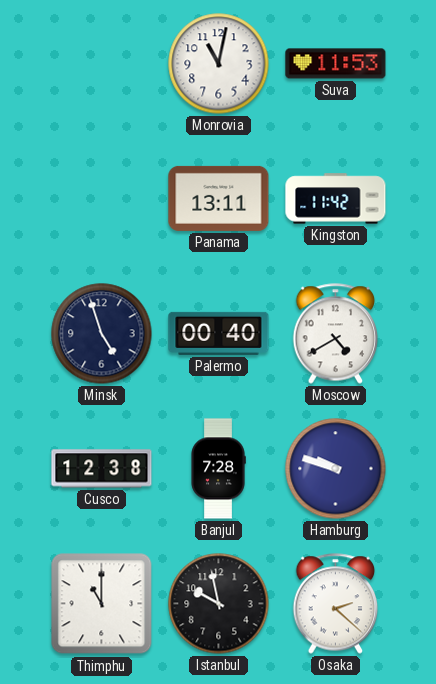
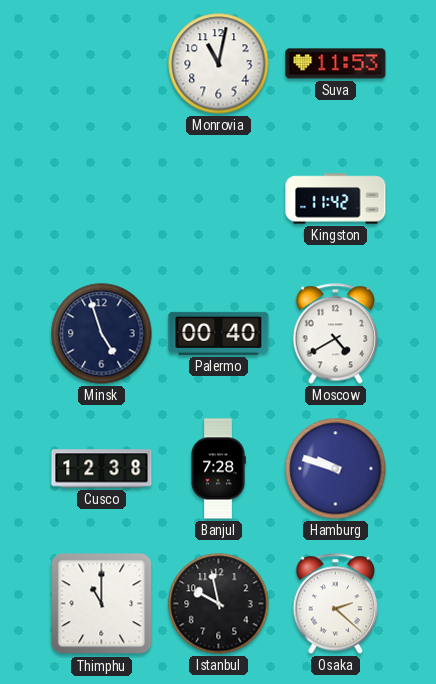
Panama: 13:11 -> none (219, 198)
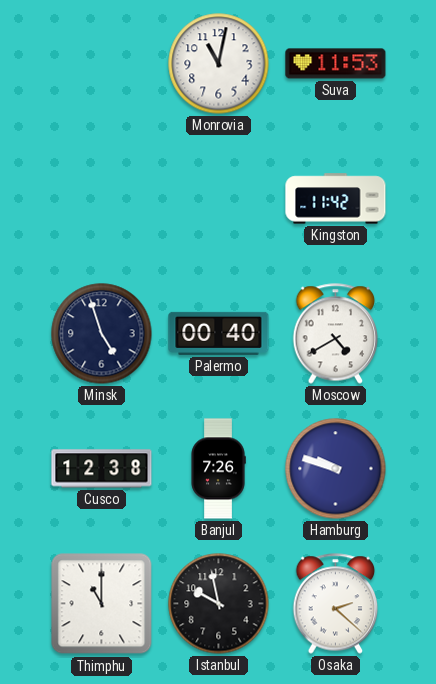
Banjul: 7:28 -> 7:26 (218, 469)
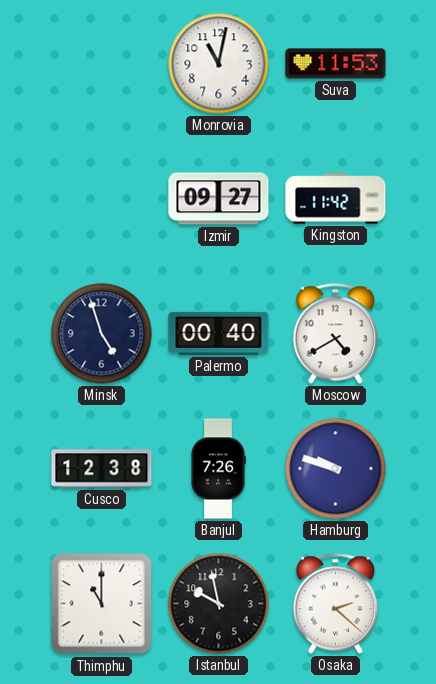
Izmir: none -> 09:27 (219, 199)
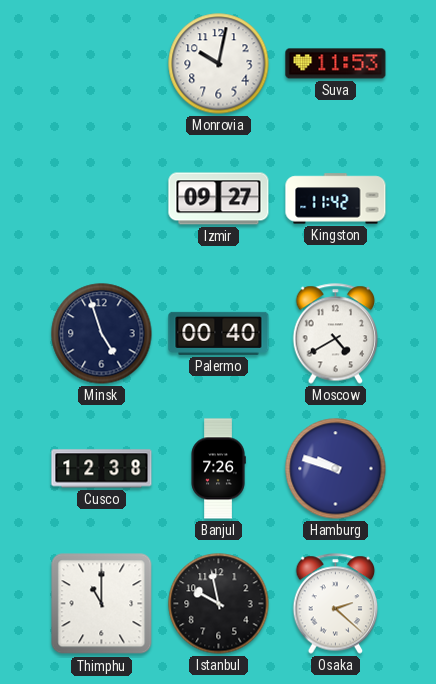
Monrovia: 11:02 -> 10:02 (219, 64)
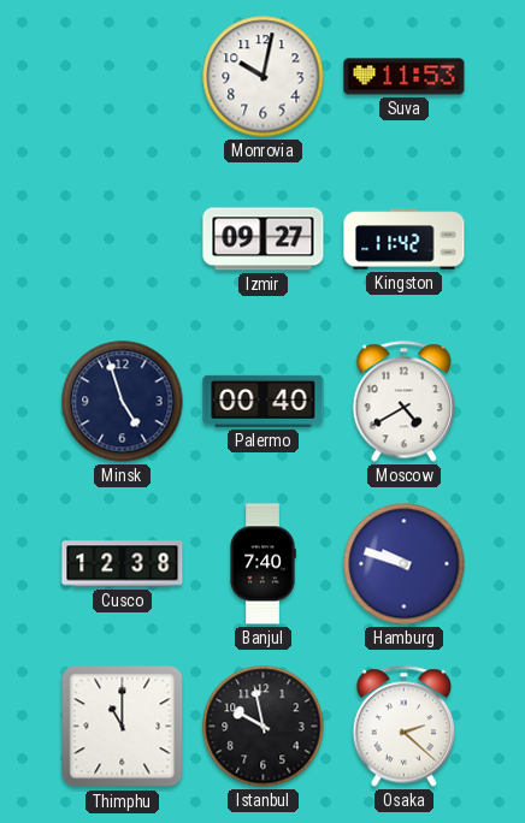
Banjul: 7:26 -> 7:40 (262, 564)
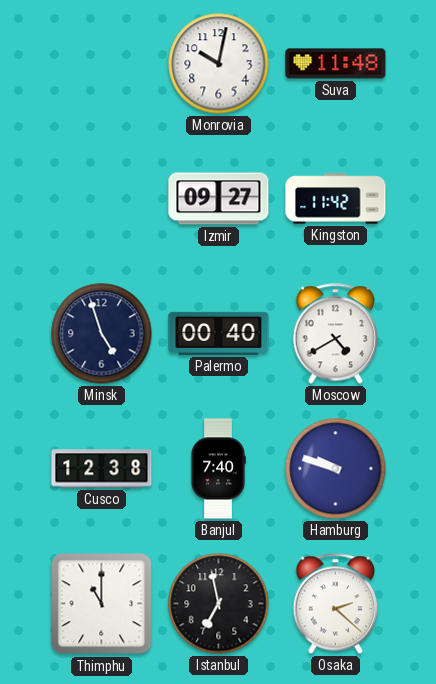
Suva: 11:53 -> 11:48 (336, 64)
Istanbul: 9:58 -> 6:58 (219, 604)
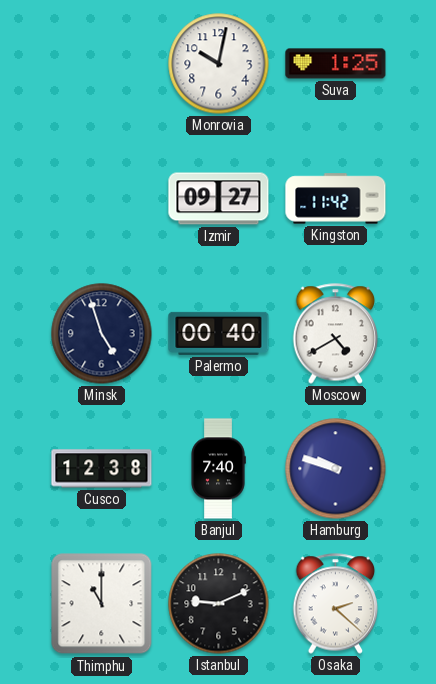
Suva: 11:48 -> 1:25 (336, 64)
Istanbul: 6:58 -> 9:11 (219, 604)
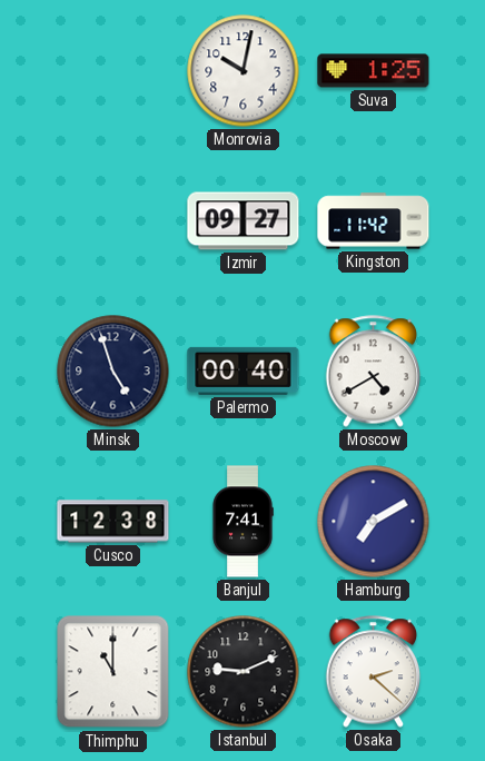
Banjul: 7:40 -> 7:41 (242, 522)
Hamburg: 9:48 -> 7:10 (374, 522)
